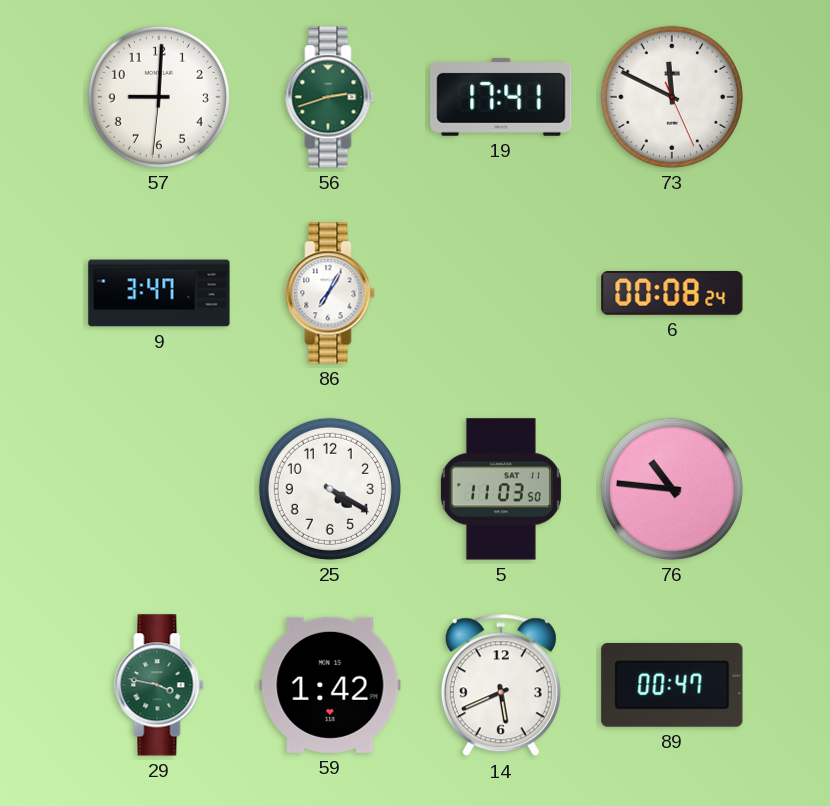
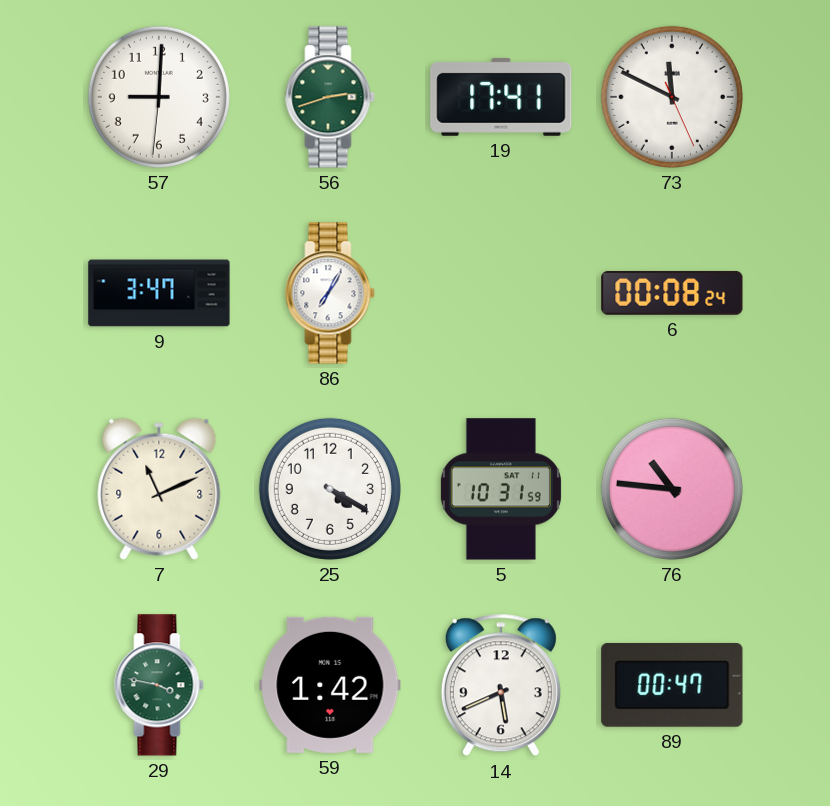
7: none -> 11:11 (159, 489)
5: 11:03 -> 10:31 (501, 489)
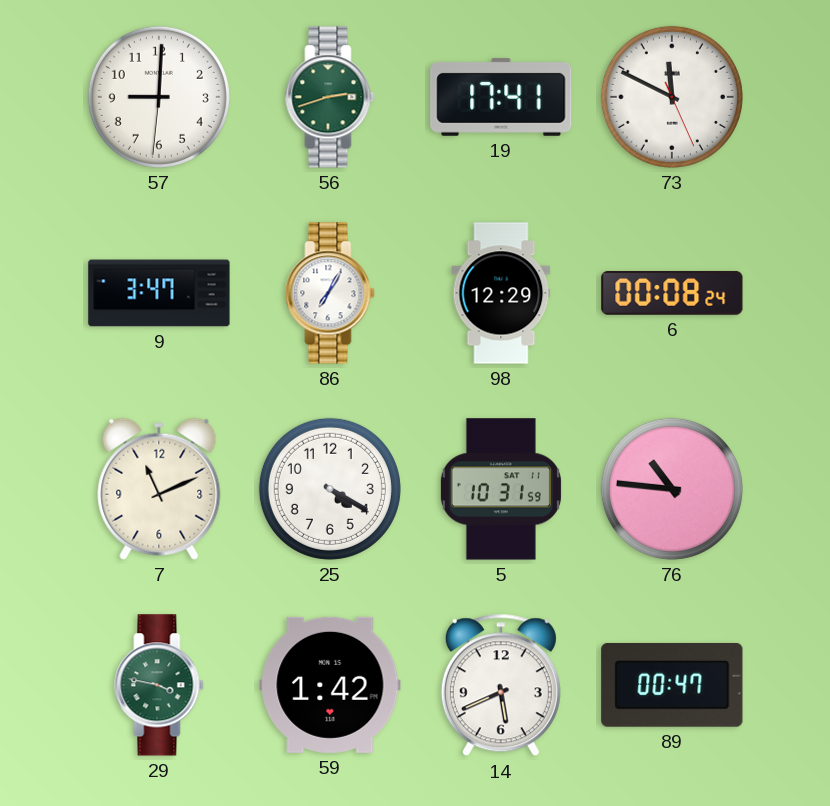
98: none -> 12:29 (501, 293)
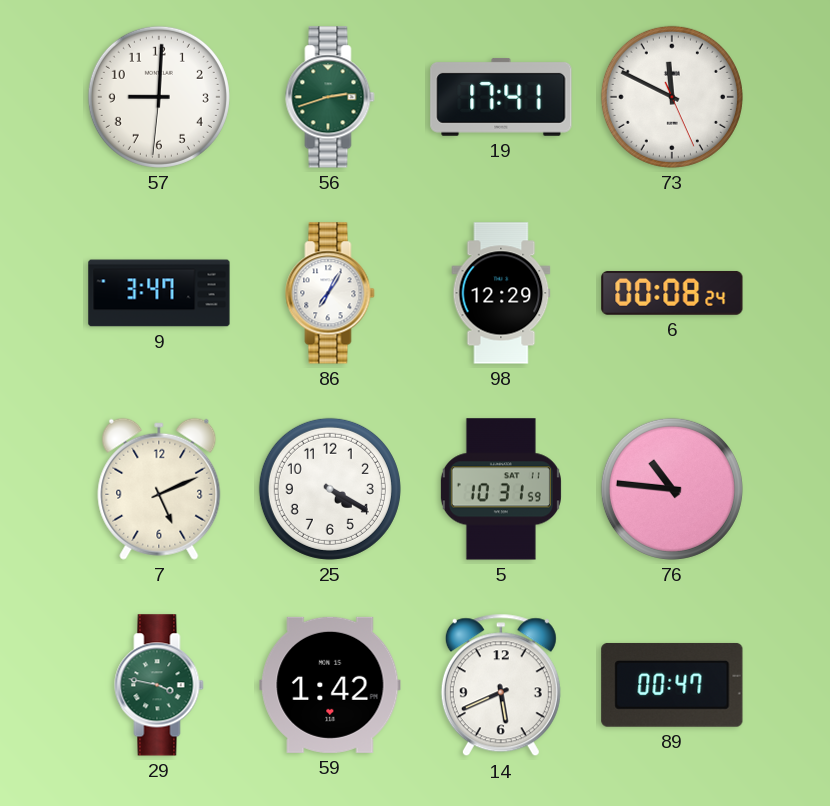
7: 11:11 -> 5:11 (159, 489)
